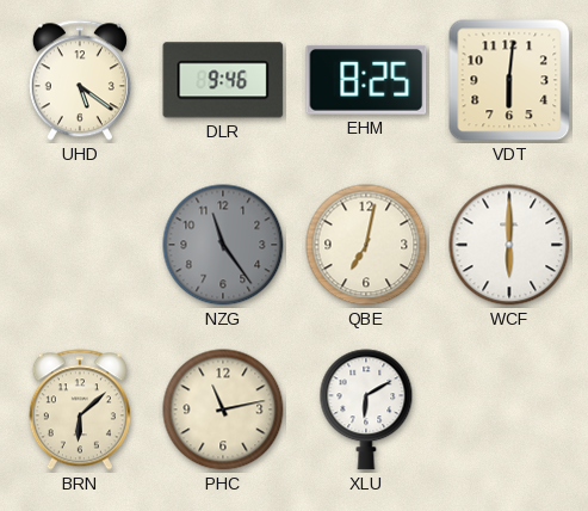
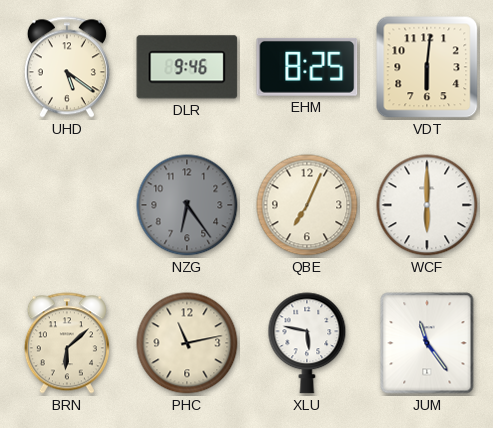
NZG: 11:24 -> 6:24 (187, 205)
QBE: 7:02 -> 7:04 (307, 205)
XLU: 6:10 -> 5:47 (307, 343)
JUM: none -> 11:24 (427, 343)
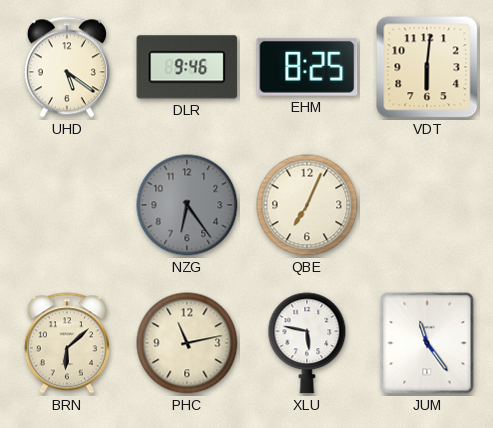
WCF: 6:00 -> none (427, 205)
